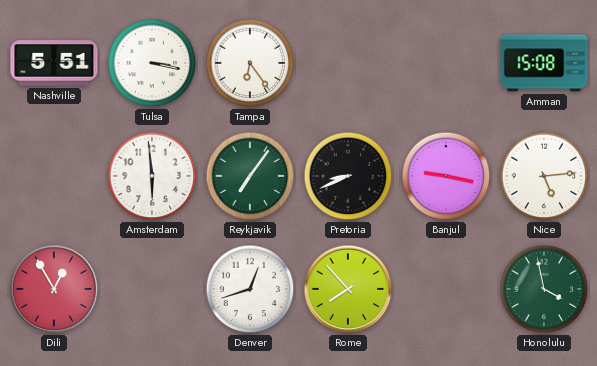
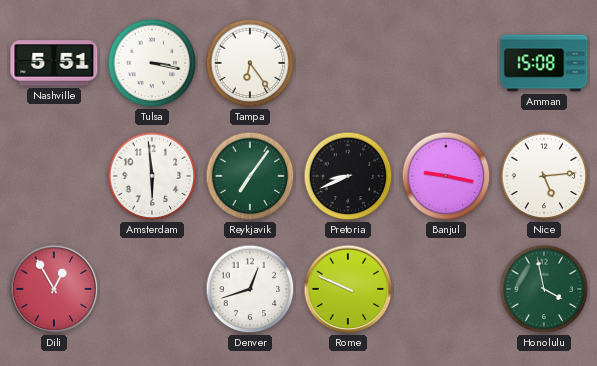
Rome: 7:53 -> 9:49 (348, 289)
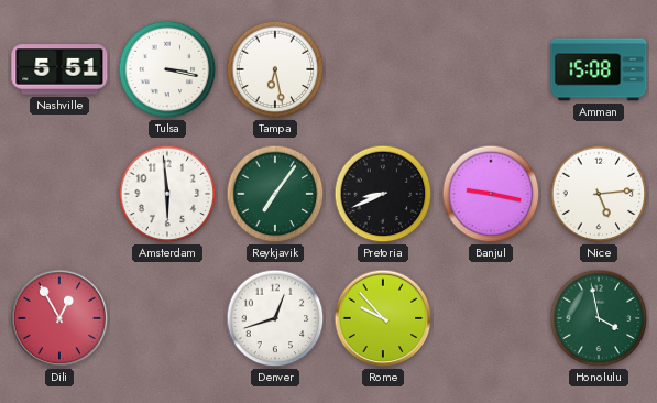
Tampa: 6:24 -> 6:28 (275, 69)
Rome: 9:49 -> 9:53 (383, 318)
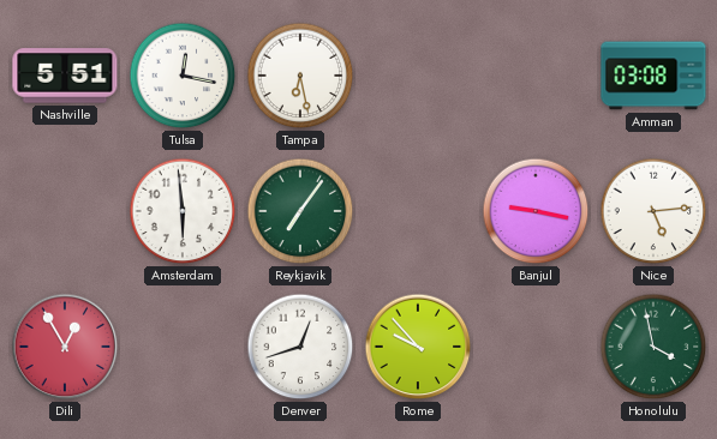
Tulsa: 3:17 -> 12:17 (183, 76)
Amman: 15:08 -> 03:08 (653, 76)
Pretoria: 8:41 -> none (383, 194)
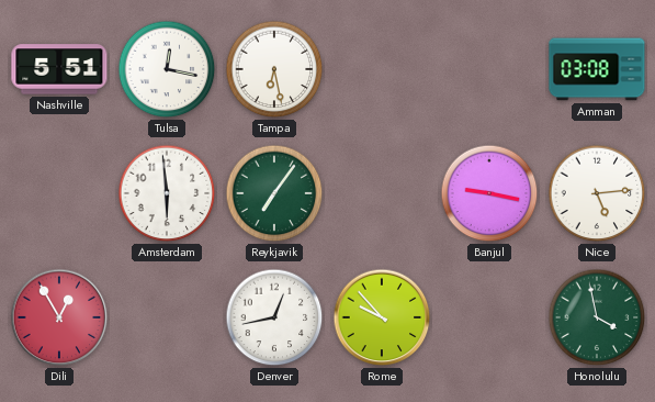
Denver: 12:42 -> 12:43 (274, 317)
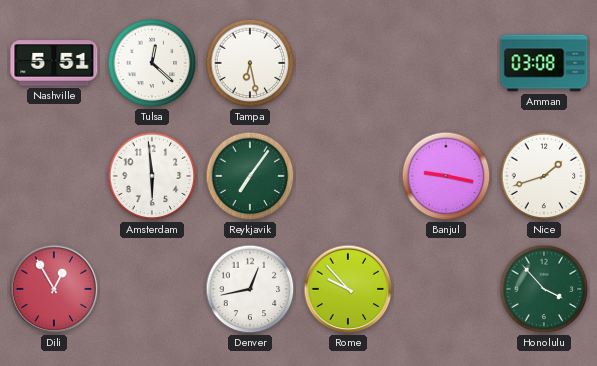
Tulsa: 12:17 -> 12:22 (152, 63)
Nice: 5:14 -> 1:42 (544, 176)
Honolulu: 3:58 -> 3:53 (544, 289)
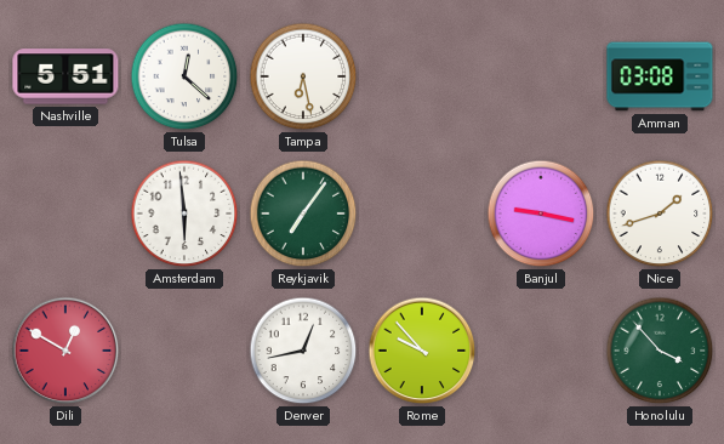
Dili: 12:55 -> 12:50 (65, 351)
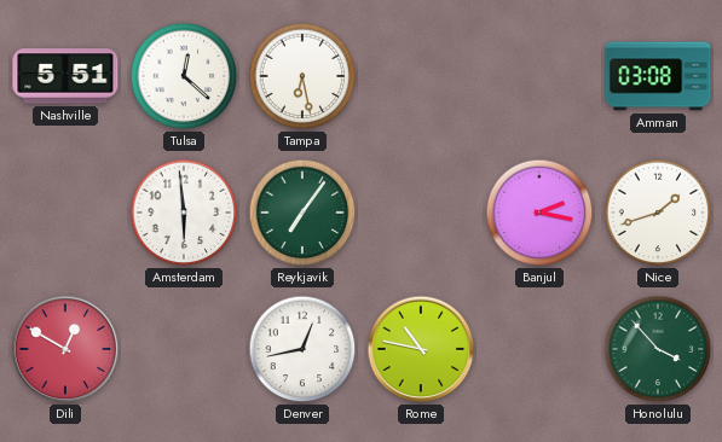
Banjul: 9:17 -> 2:17 (539, 213)
Rome: 9:53 -> 10:47 (421, 349)
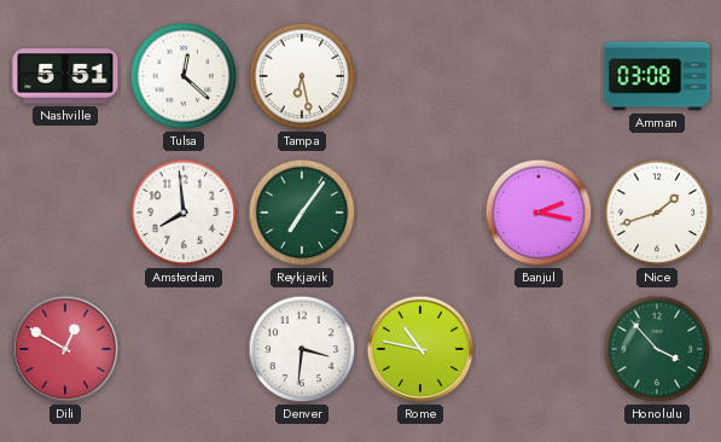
Amsterdam: 5:59 -> 7:59 (184, 213)
Denver: 12:43 -> 3:31 (302, 349)
